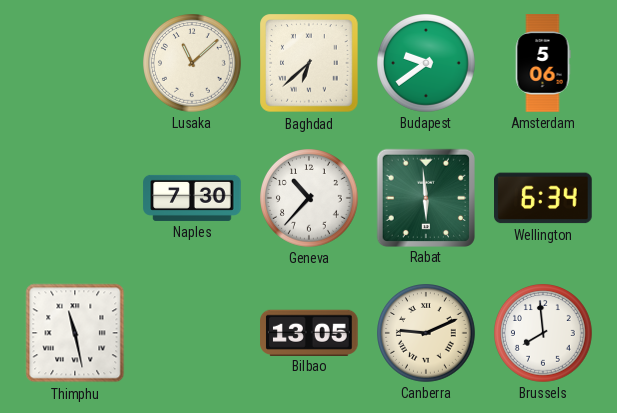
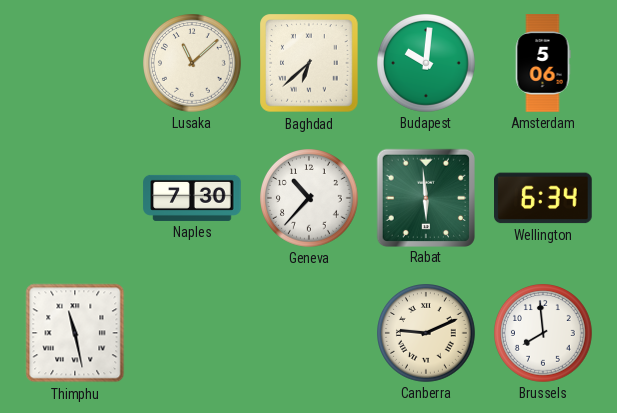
Budapest: 9:39 -> 10:01 (427, 64)
Bilbao: 13:05 -> none (309, 332)
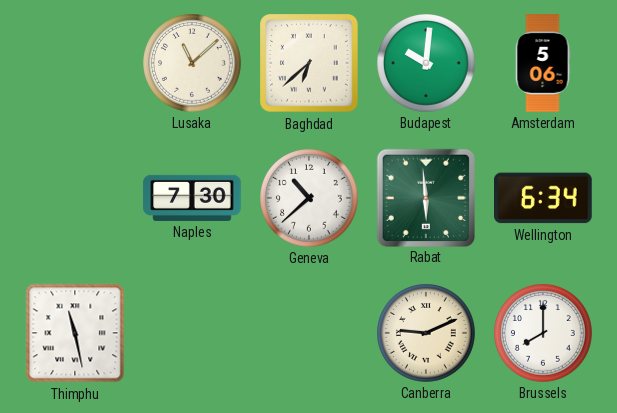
Geneva: 10:37 -> 10:38 (310, 199)
Brussels: 7:59 -> 8:00 (544, 334)
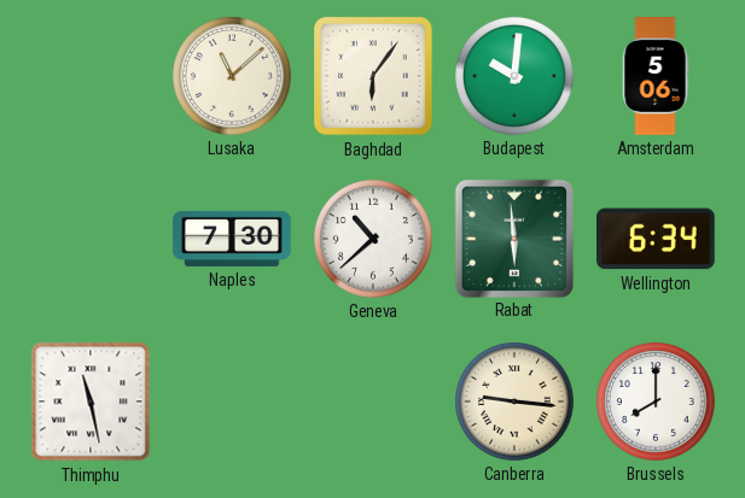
Baghdad: 6:38 -> 6:06 (373, 76)
Canberra: 9:11 -> 9:16 (516, 403)
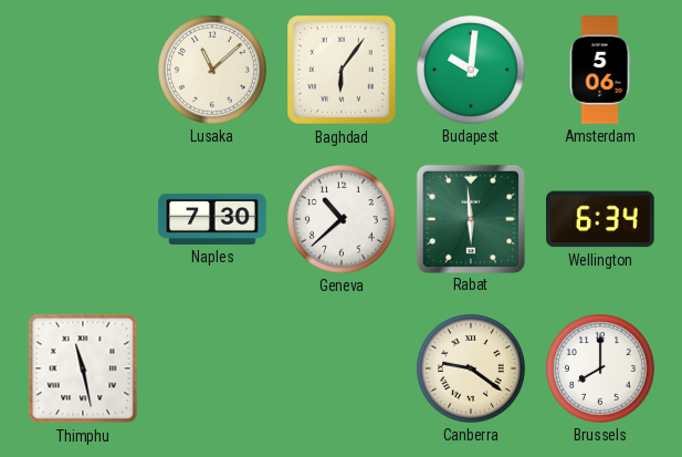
Canberra: 9:16 -> 9:21 (472, 370)
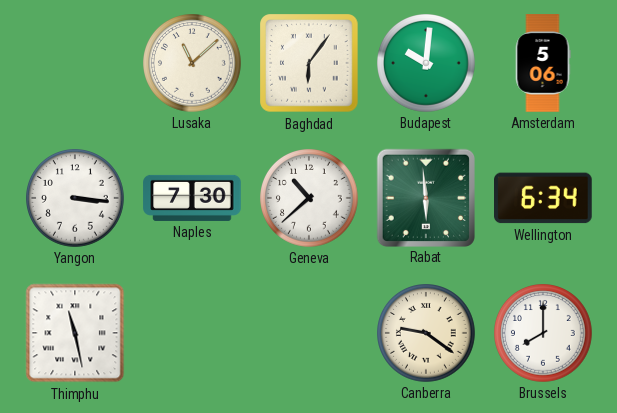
Yangon: none -> 3:16 (76, 199)
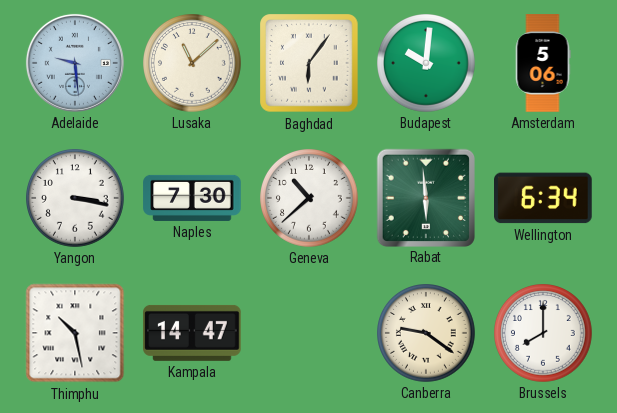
Adelaide: none -> 9:29 (75, 63)
Yangon: 3:16 -> 3:17 (76, 199)
Thimphu: 11:28 -> 10:28 (75, 333)
Kampala: none -> 14:47 (192, 333)
